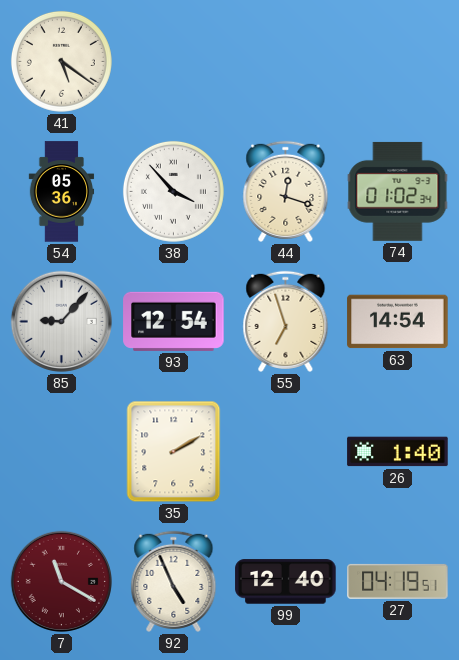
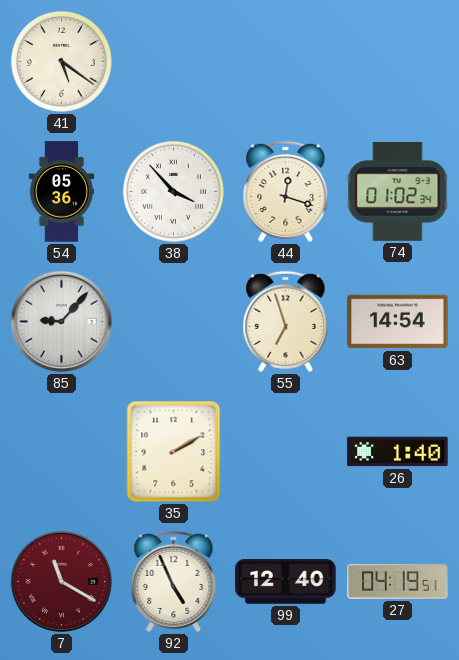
93: 12:54 -> none (174, 321)
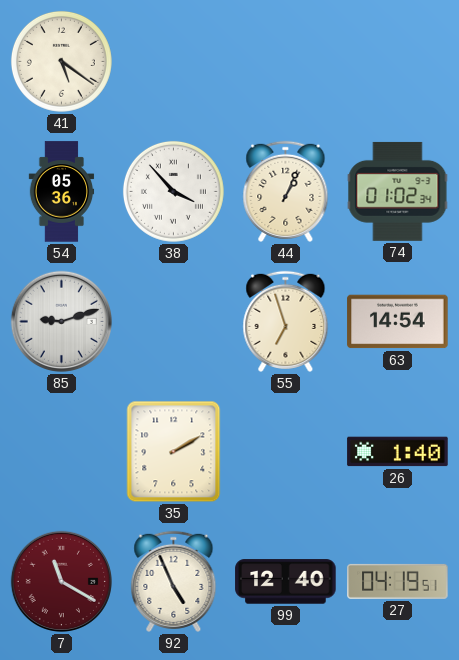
44: 12:18 -> 1:04 (286, 191)
85: 9:07 -> 9:12 (61, 321)
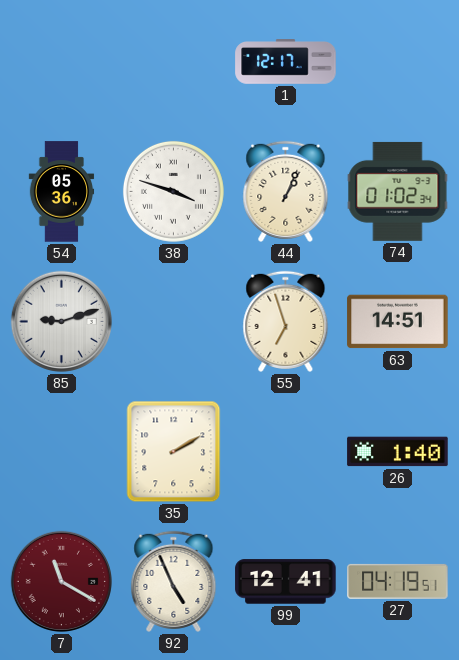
41: 5:21 -> none (61, 61)
1: none -> 12:17 (286, 62)
38: 3:53 -> 3:48 (173, 191)
63: 14:54 -> 14:51 (398, 322)
99: 12:40 -> 12:41 (286, 582)
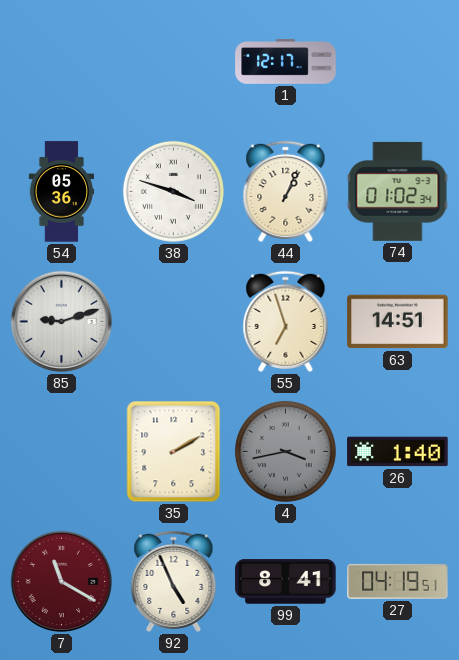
4: none -> 3:43 (285, 451)
99: 12:41 -> 8:41 (286, 582)
